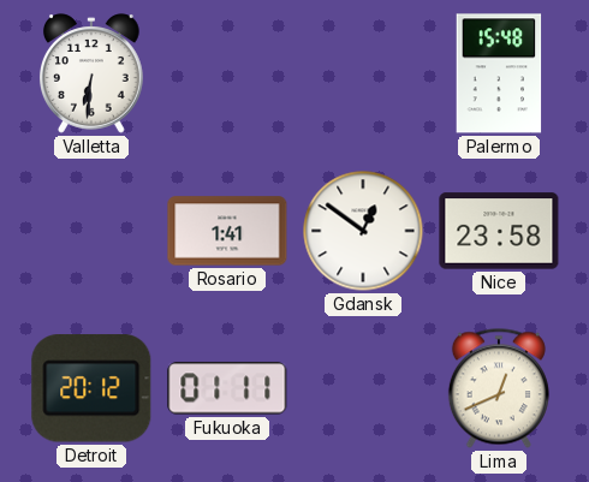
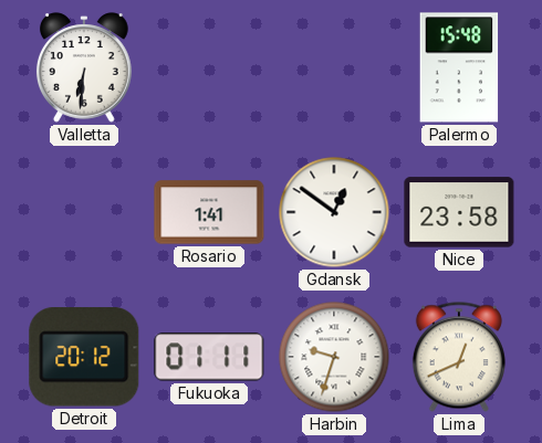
Harbin: none -> 9:33 (334, 357)
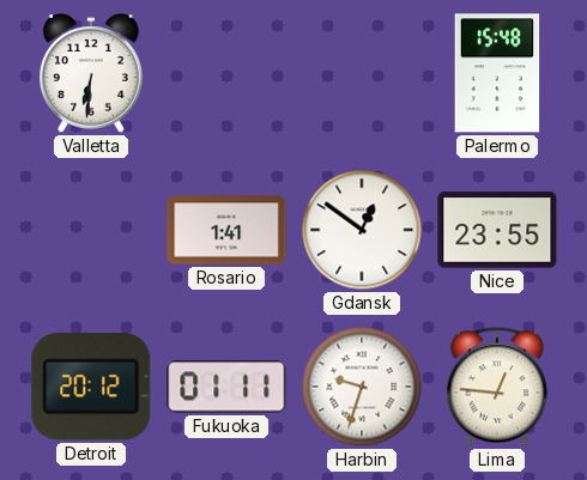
Nice: 23:58 -> 23:55 (497, 230)
Lima: 12:41 -> 12:46 (497, 387)
